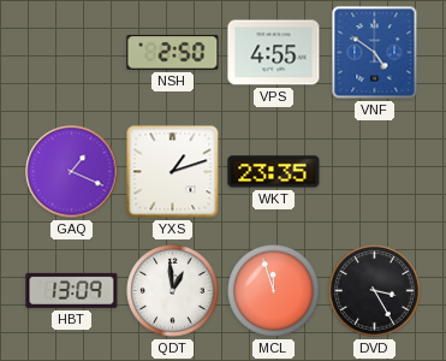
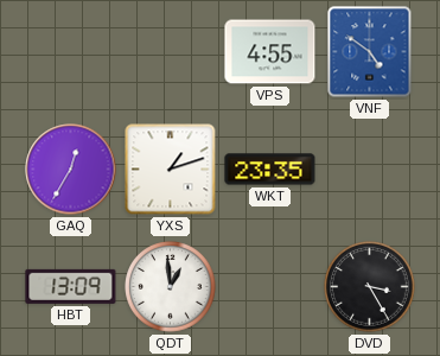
NSH: 2:50 -> none (173, 53)
GAQ: 1:19 -> 12:35 (71, 170)
MCL: 11:57 -> none (274, 291)
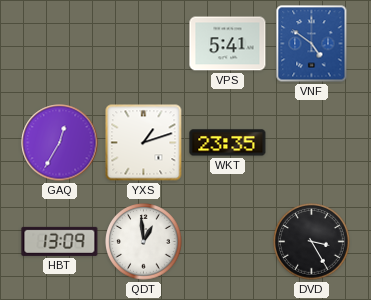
VPS: 4:55 -> 5:41 (228, 44)
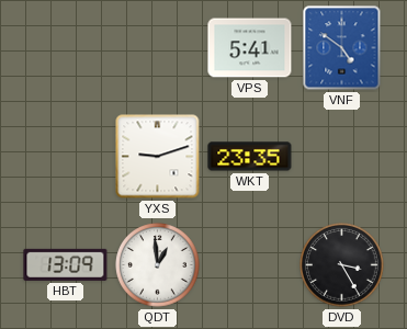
GAQ: 12:35 -> none (60, 143)
YXS: 1:12 -> 9:12 (158, 157)
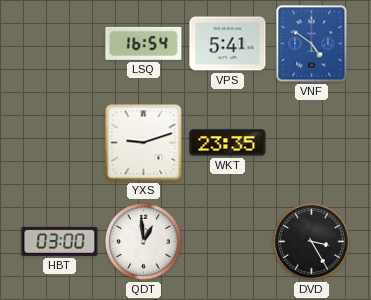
LSQ: none -> 16:54 (144, 43)
HBT: 13:09 -> 03:00 (60, 241)
